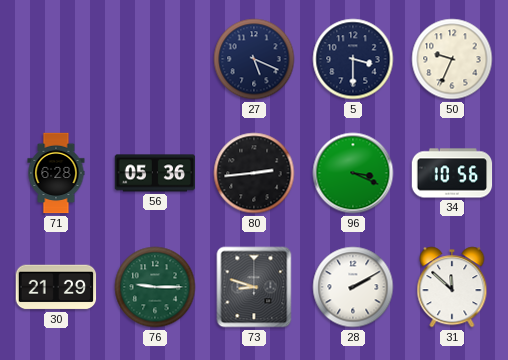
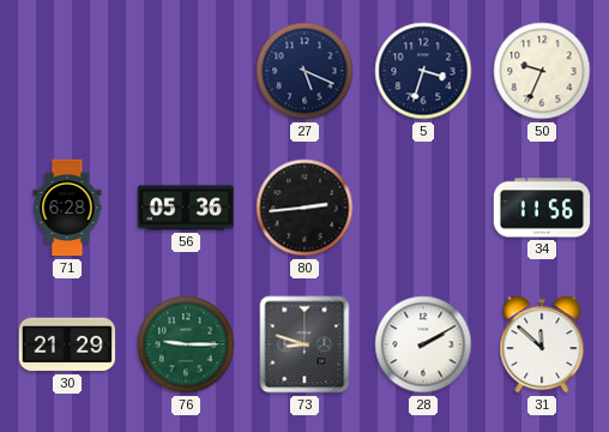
5: 3:30 -> 3:33 (423, 71)
96: 3:19 -> none (353, 173)
34: 10:56 -> 11:56 (542, 208)
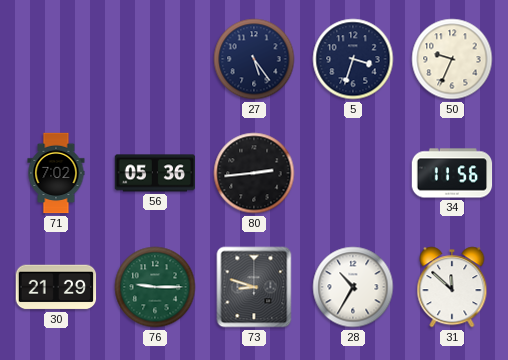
27: 5:19 -> 5:24 (254, 59)
71: 6:28 -> 7:02 (56, 173)
28: 2:10 -> 10:35 (353, 287)
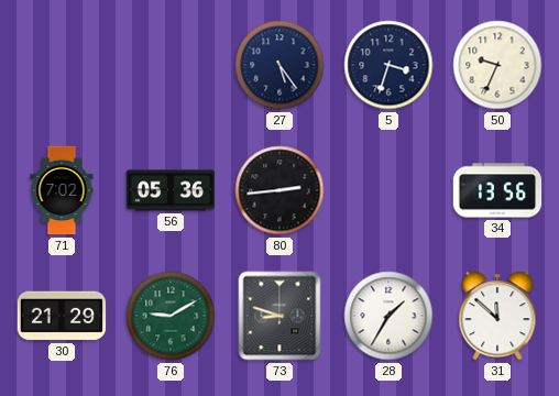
34: 11:56 -> 13:56 (497, 190)
76: 9:15 -> 9:10 (171, 316)
28: 10:35 -> 1:35 (388, 316)
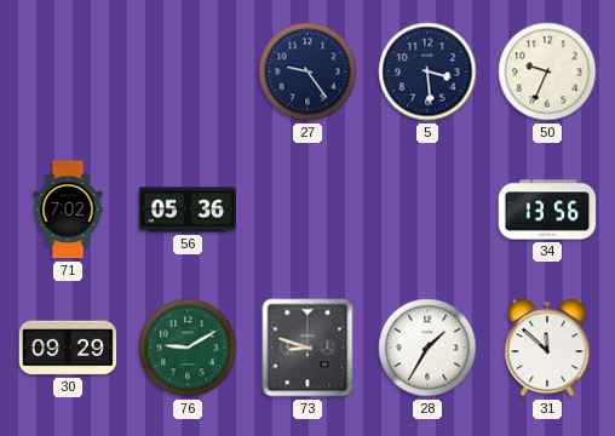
27: 5:24 -> 9:24 (307, 71)
5: 3:33 -> 3:29 (427, 71)
80: 2:44 -> none (279, 190)
30: 21:29 -> 09:29 (68, 348)
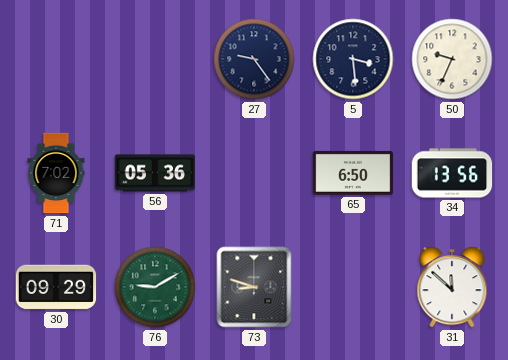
65: none -> 6:50 (353, 173)
28: 1:35 -> none (427, 348)
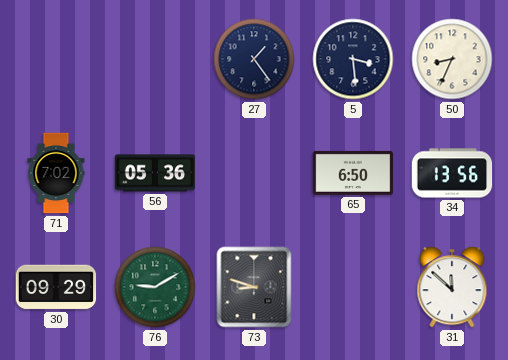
27: 9:24 -> 1:24 (254, 59)
50: 9:34 -> 8:34 (452, 59)
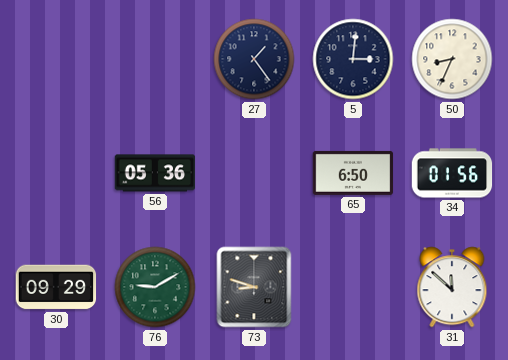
5: 3:29 -> 3:01 (353, 59)
71: 7:02 -> none (56, 173)
34: 13:56 -> 01:56 (452, 173)
